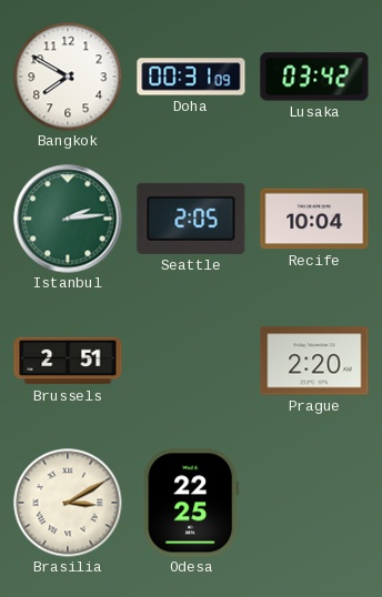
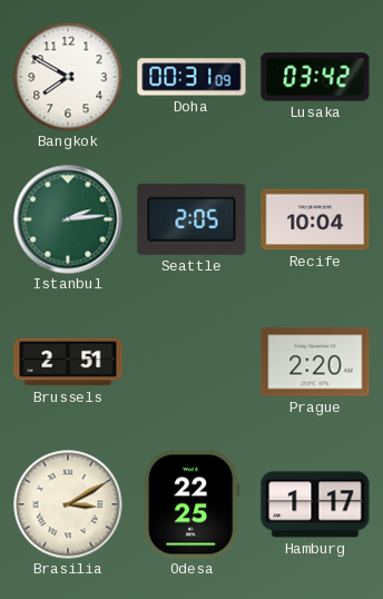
Hamburg: none -> 1:17 (315, 504)
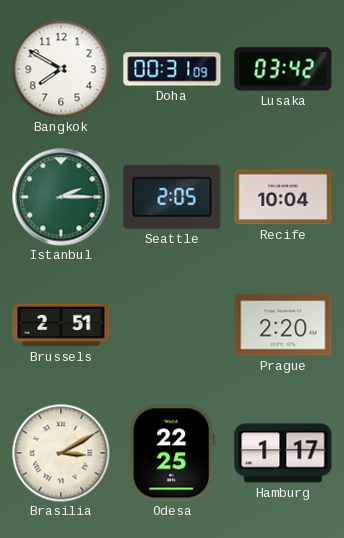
Istanbul: 2:14 -> 2:15 (61, 197)
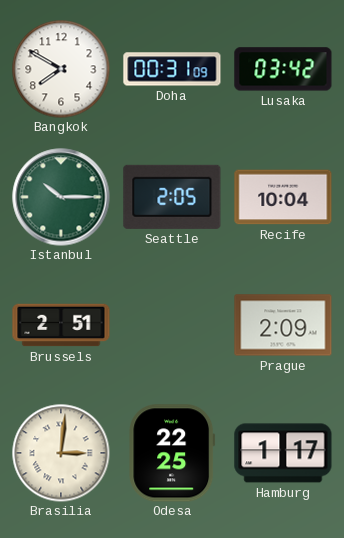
Istanbul: 2:15 -> 10:15 (61, 197)
Prague: 2:20 -> 2:09 (283, 325)
Brasilia: 3:10 -> 3:01 (61, 453)
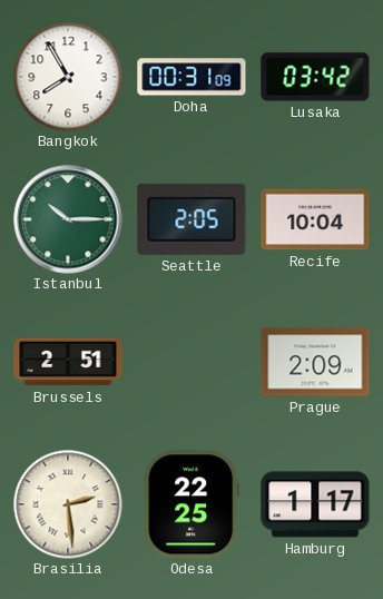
Bangkok: 7:50 -> 7:55 (68, 77)
Brasilia: 3:01 -> 2:29 (68, 504)
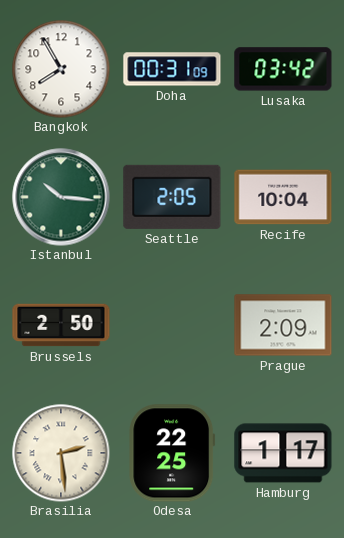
Istanbul: 10:15 -> 10:16 (61, 197)
Brussels: 2:51 -> 2:50 (61, 325)
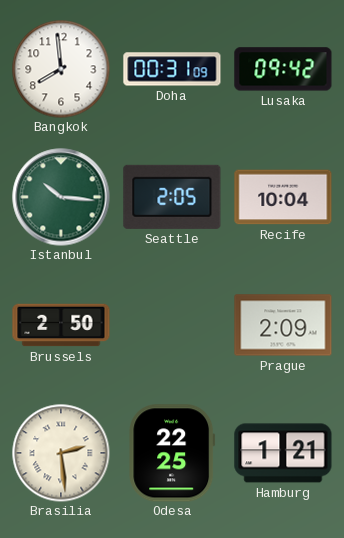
Bangkok: 7:55 -> 7:59 (61, 69)
Lusaka: 03:42 -> 09:42 (283, 69)
Hamburg: 1:17 -> 1:21 (283, 453)
